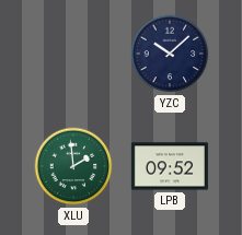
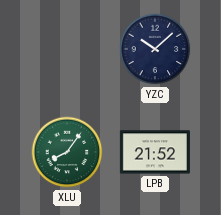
XLU: 1:59 -> 8:06 (67, 152)
LPB: 09:52 -> 21:52 (155, 152)
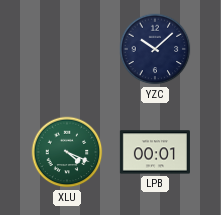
XLU: 8:06 -> 4:19 (67, 152)
LPB: 21:52 -> 00:01 (155, 152)
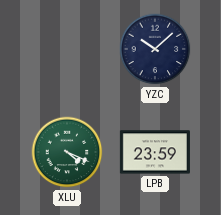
LPB: 00:01 -> 23:59 (155, 152)
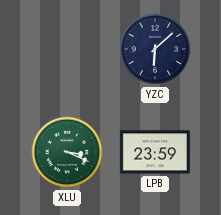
YZC: 10:08 -> 6:08 (155, 49)
XLU: 4:19 -> 3:19 (67, 152)
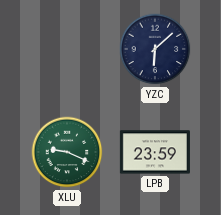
XLU: 3:19 -> 9:19 (67, 152)
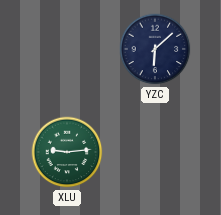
XLU: 9:19 -> 9:14 (67, 152)
LPB: 23:59 -> none (155, 152)
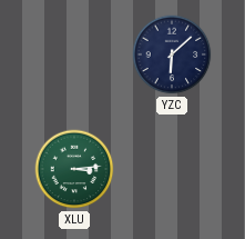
XLU: 9:14 -> 3:14 (74, 169)
